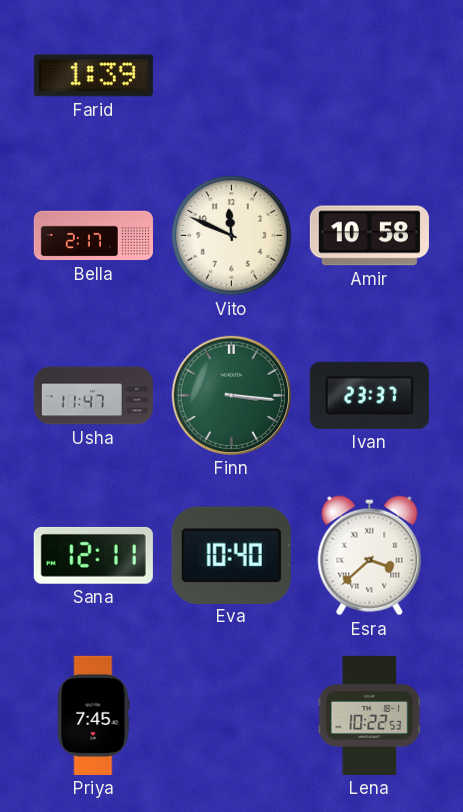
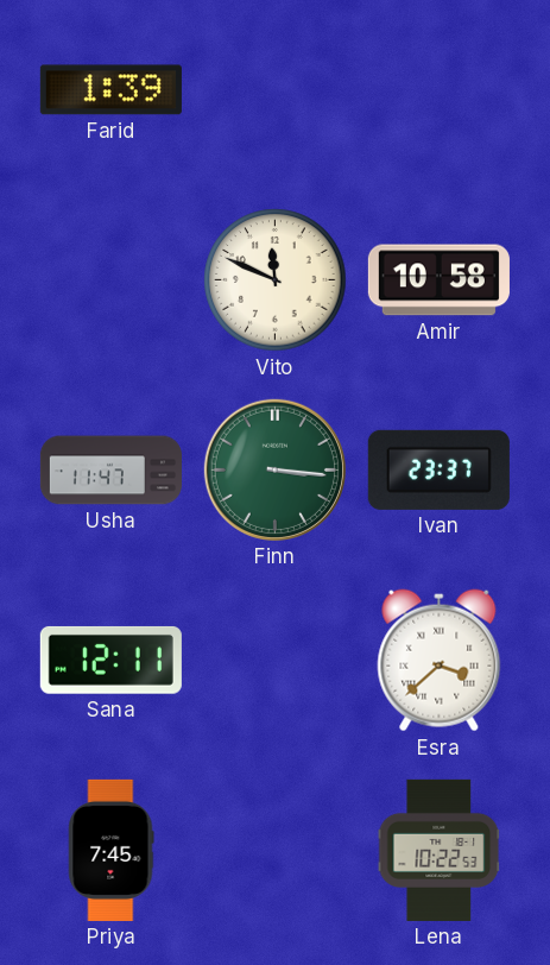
Bella: 2:17 -> none (93, 236)
Eva: 10:40 -> none (231, 555)
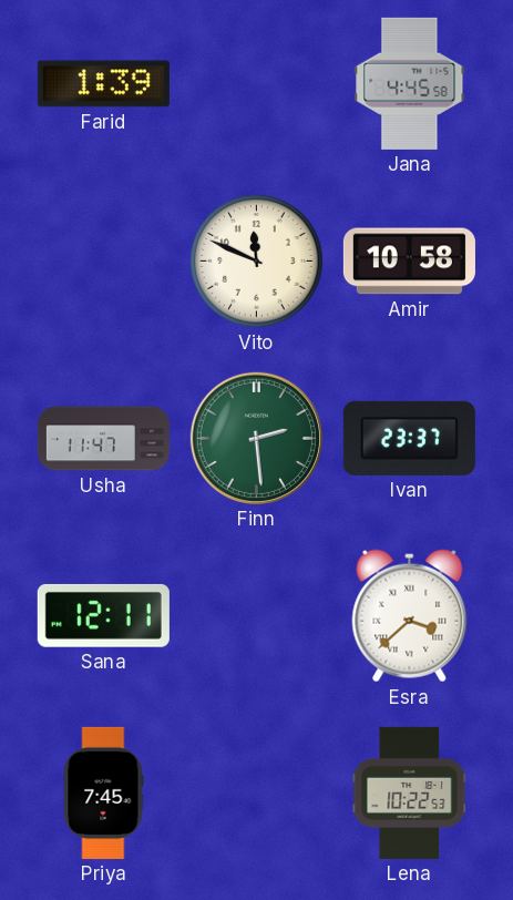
Jana: none -> 4:45 (410, 83)
Finn: 3:16 -> 2:29 (256, 438)
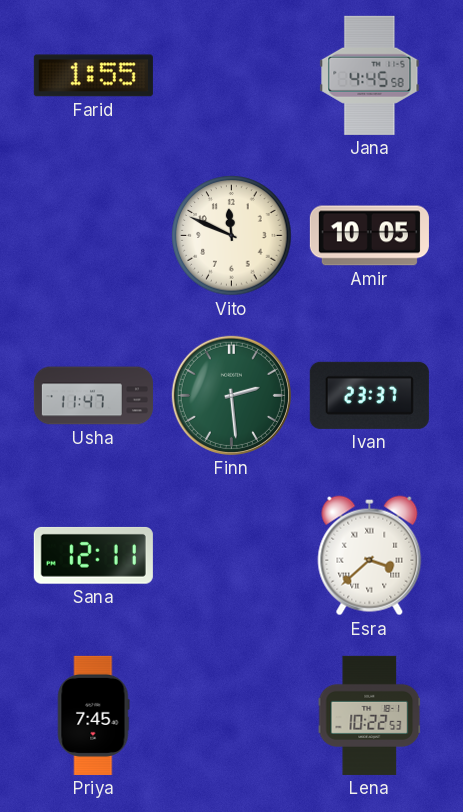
Farid: 1:39 -> 1:55 (93, 76)
Amir: 10:58 -> 10:05 (369, 236)
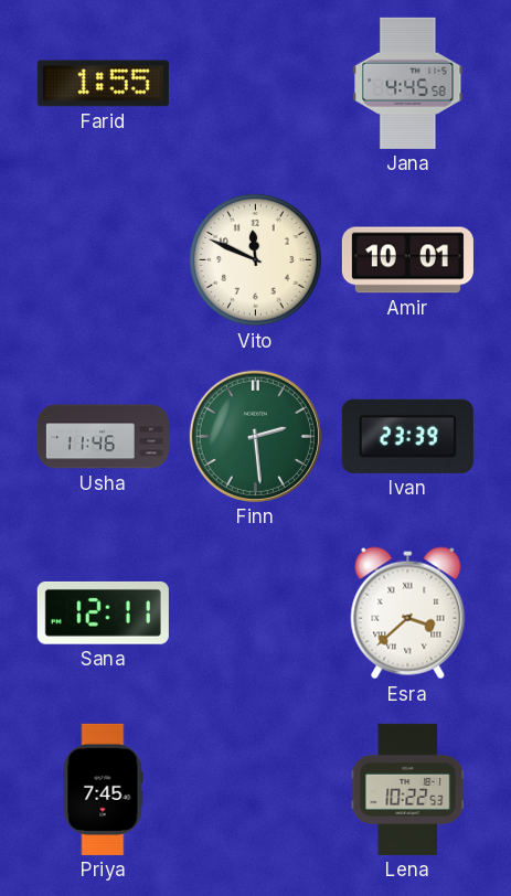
Amir: 10:05 -> 10:01 (407, 260)
Usha: 11:47 -> 11:46 (103, 437)
Ivan: 23:37 -> 23:39 (407, 436)
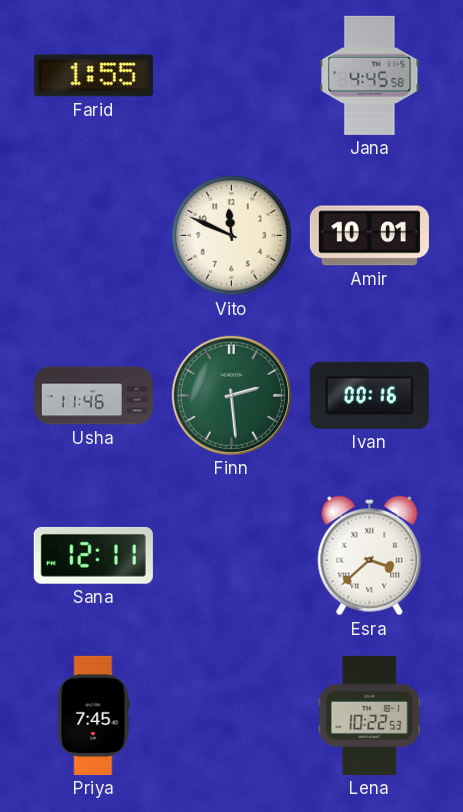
Ivan: 23:39 -> 00:16 (369, 395)
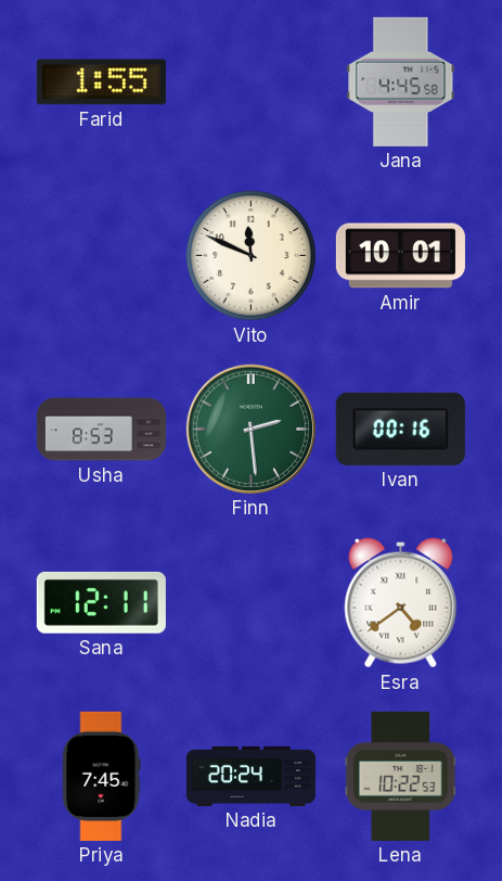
Usha: 11:46 -> 8:53 (101, 430)
Esra: 3:38 -> 4:39 (401, 603)
Nadia: none -> 20:24 (250, 776)
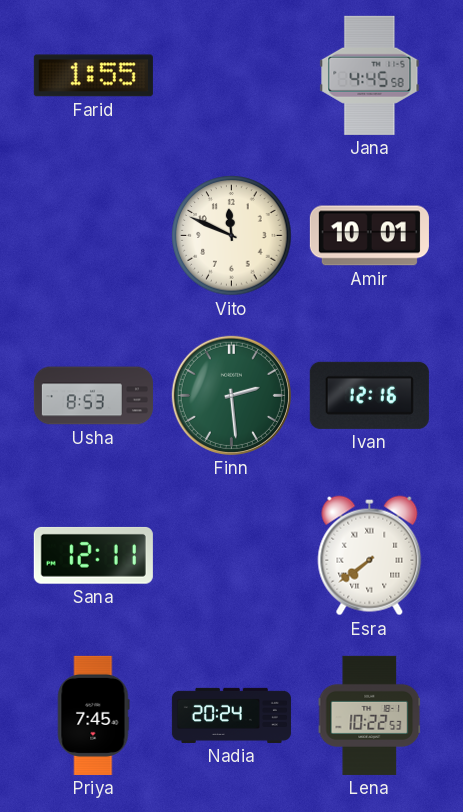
Ivan: 00:16 -> 12:16 (369, 395)
Esra: 4:39 -> 7:39 (370, 556)
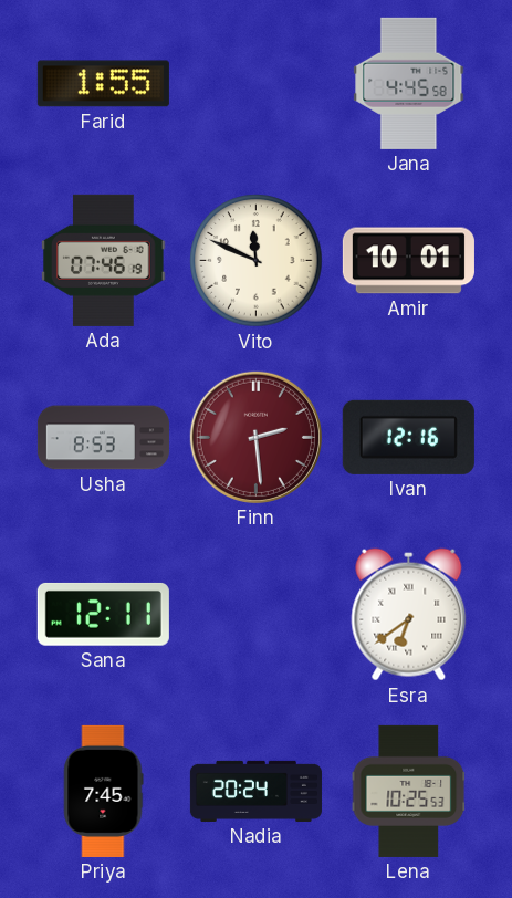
Ada: none -> 07:46 (104, 260)
Finn dial: green -> burgundy (255, 437)
Esra: 7:39 -> 6:39 (409, 615)
Lena: 10:22 -> 10:25 (409, 791)
